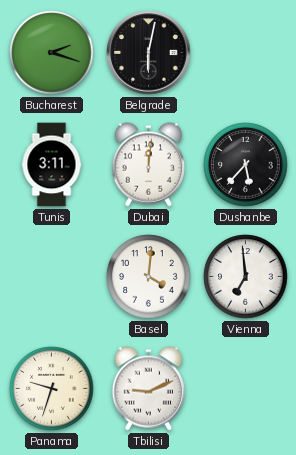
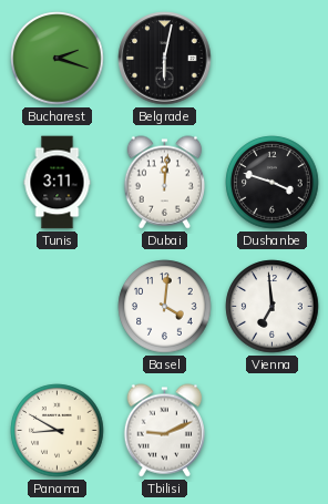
Dushanbe: 5:37 -> 3:48 (273, 183)
Panama: 9:33 -> 8:50 (58, 431)
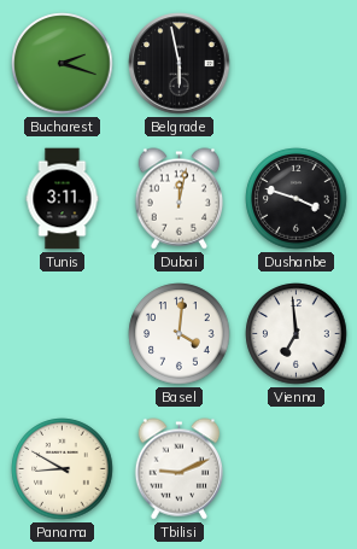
Belgrade: 6:02 -> 5:58 (180, 64)
Dubai: 12:01 -> 12:02 (180, 199)
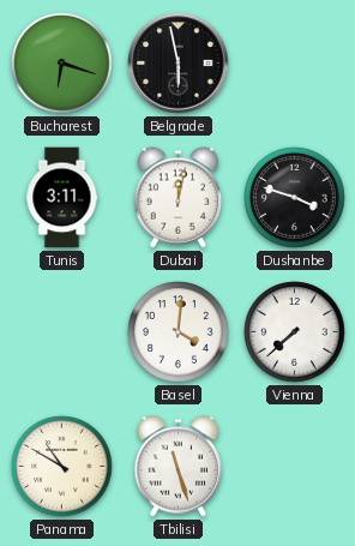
Bucharest: 2:18 -> 6:18 (62, 64)
Vienna: 6:59 -> 7:38 (295, 332)
Panama: 8:50 -> 10:50 (62, 467)
Tbilisi: 9:11 -> 11:27 (179, 467)
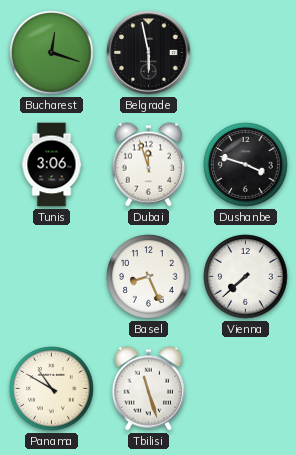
Bucharest: 6:18 -> 12:18 (52, 53)
Tunis: 3:11 -> 3:06 (52, 165)
Dubai: 12:02 -> 11:57 (149, 165)
Basel: 4:01 -> 8:26 (149, 277)
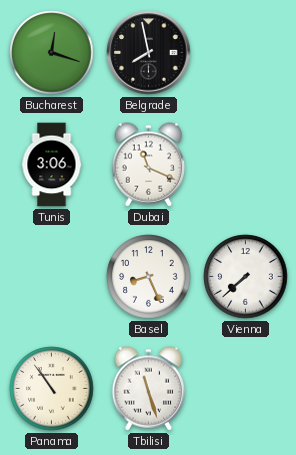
Belgrade: 5:58 -> 7:58 (149, 53)
Dubai: 11:57 -> 11:19 (149, 165)
Dushanbe: 3:48 -> none (246, 165)
Panama: 10:50 -> 10:54 (52, 389)
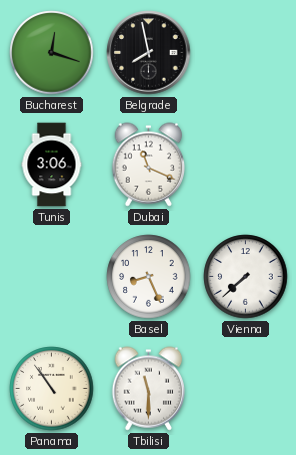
Tbilisi: 11:27 -> 11:30 (149, 389)
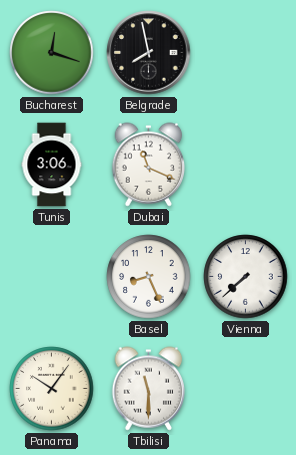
Panama: 10:54 -> 10:06 (52, 389)
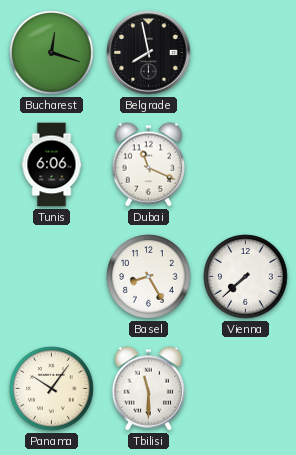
Tunis: 3:06 -> 6:06 (52, 165)
Basel: 8:26 -> 8:25 (149, 277)
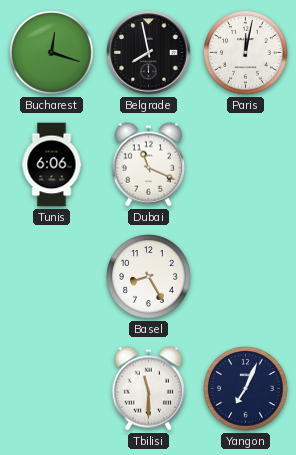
Paris: none -> 12:02 (246, 53)
Vienna: 7:38 -> none (246, 277)
Panama: 10:06 -> none (52, 389)
Yangon: none -> 7:04 (246, 389)
